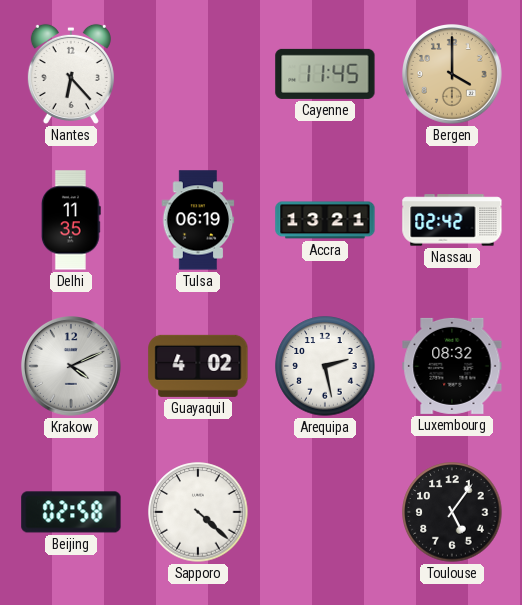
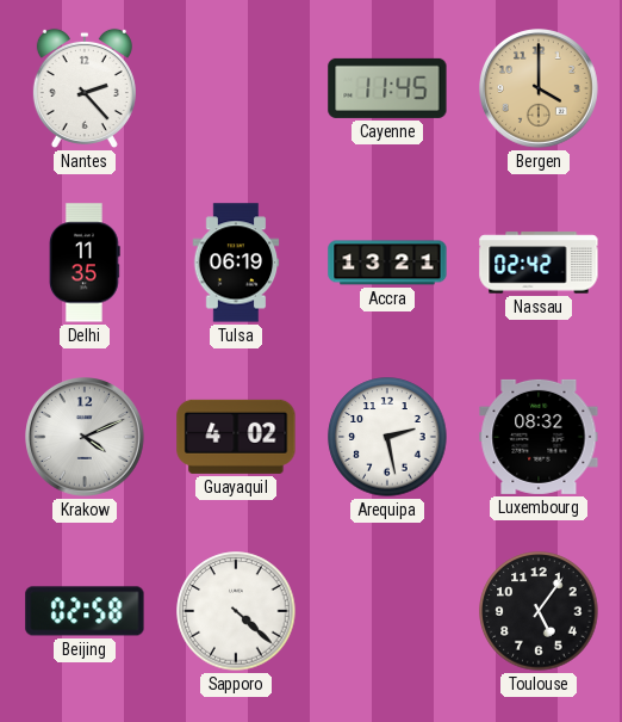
Nantes: 6:23 -> 2:23 (85, 88)
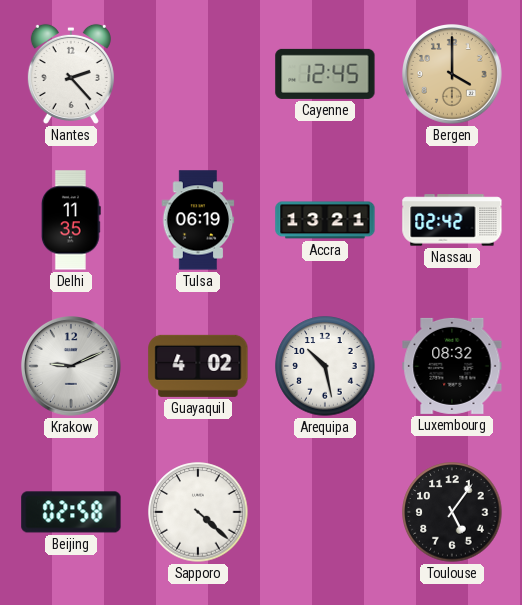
Cayenne: 11:45 -> 12:45 (325, 74)
Krakow: 4:11 -> 9:11 (72, 367)
Arequipa: 2:28 -> 10:28 (325, 366)
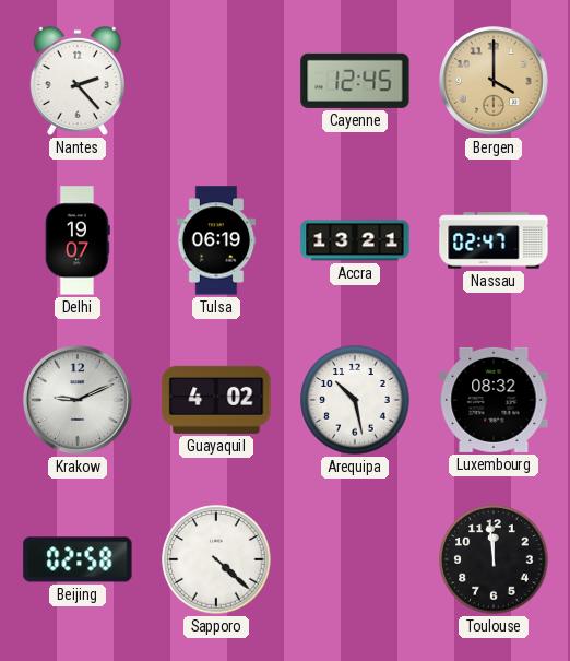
Delhi: 11:35 -> 19:07 (79, 240)
Nassau: 02:42 -> 02:47 (494, 240)
Toulouse: 5:06 -> 11:59 (494, 559)
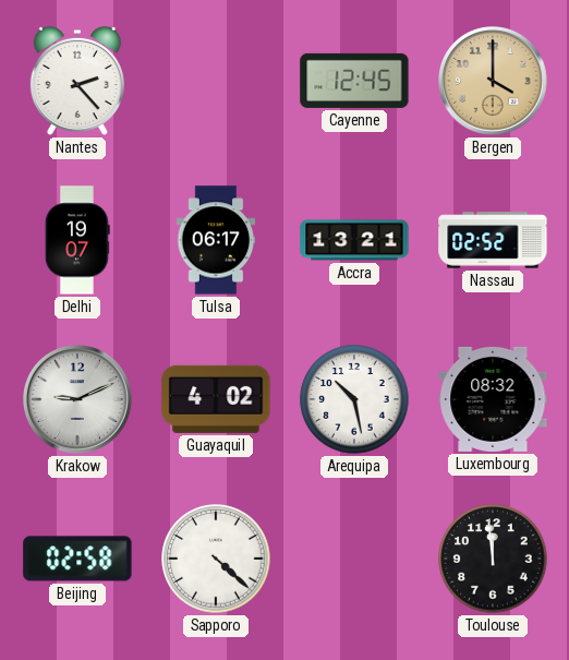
Tulsa: 06:19 -> 06:17 (216, 240)
Nassau: 02:47 -> 02:52 (493, 240)
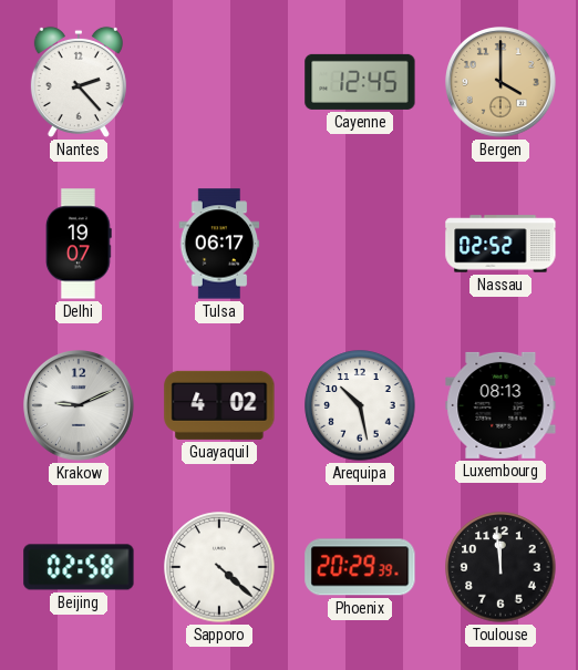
Accra: 13:21 -> none (354, 240)
Luxembourg: 08:32 -> 08:13 (500, 405)
Phoenix: none -> 20:29 (360, 567)
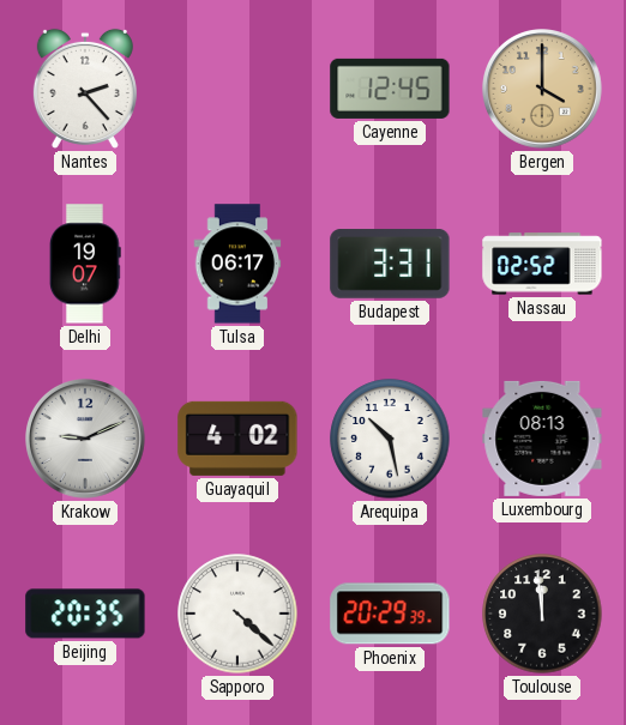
Budapest: none -> 3:31 (390, 265)
Beijing: 02:58 -> 20:35 (85, 614)
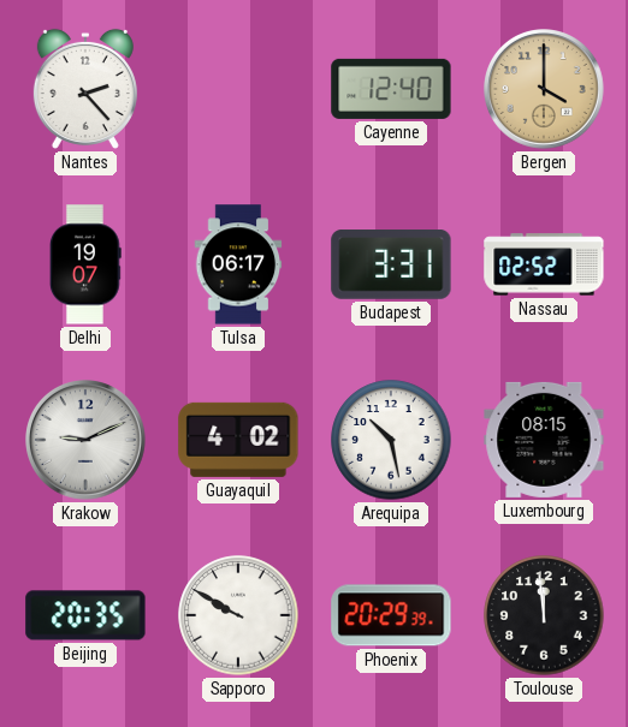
Cayenne: 12:45 -> 12:40 (391, 89)
Luxembourg: 08:13 -> 08:15 (544, 440)
Sapporo: 4:22 -> 9:50 (238, 615)
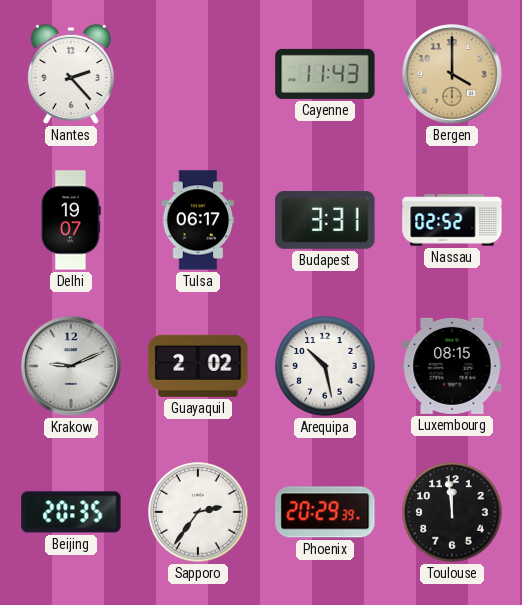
Cayenne: 12:40 -> 11:43 (325, 74)
Guayaquil: 4:02 -> 2:02 (198, 366)
Sapporo: 9:50 -> 2:36 (198, 512)
